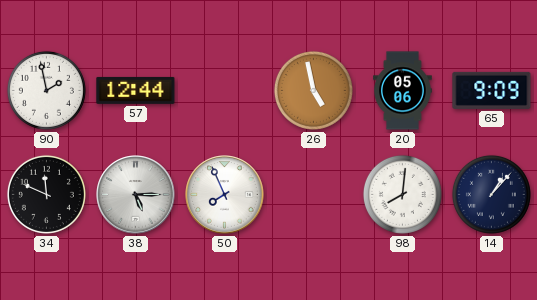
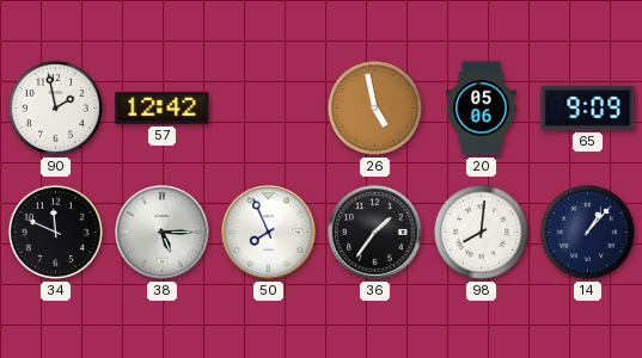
57: 12:44 -> 12:42 (163, 107)
36: none -> 1:36 (375, 233)
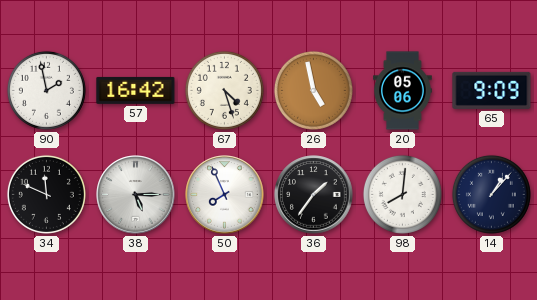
57: 12:42 -> 16:42 (136, 90)
67: none -> 4:27 (224, 90)
